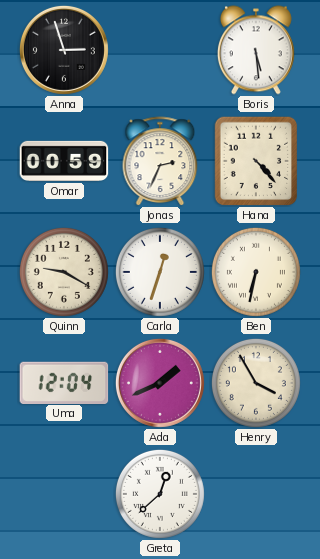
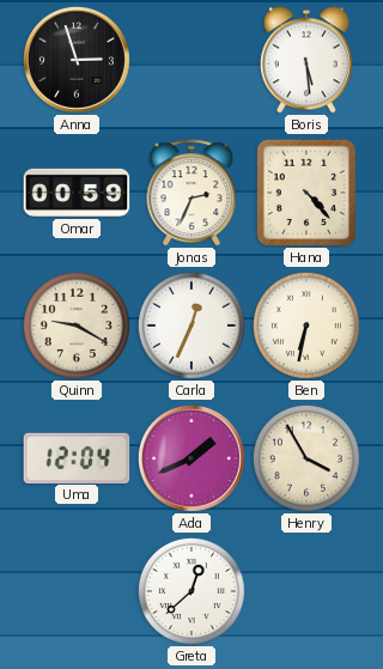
Carla: 12:33 -> 12:34 (191, 326)
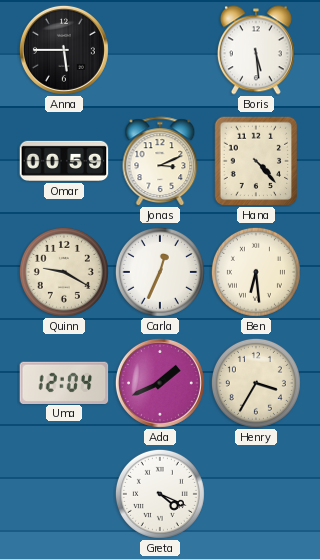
Anna: 2:57 -> 5:45 (64, 50)
Jonas: 2:34 -> 3:11 (160, 161)
Ben: 6:32 -> 6:29 (256, 272)
Henry: 3:55 -> 3:35 (256, 383)
Greta: 12:38 -> 4:19 (160, 494)
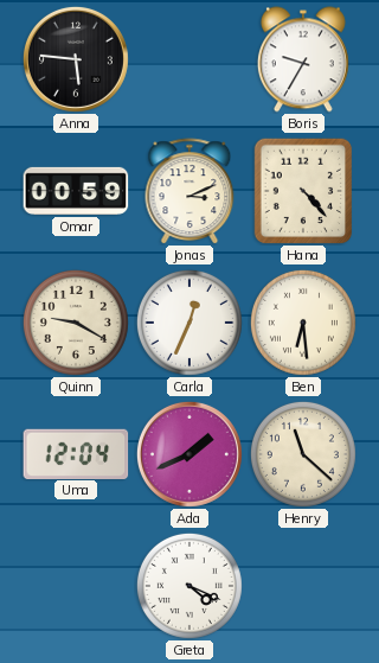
Anna: 5:45 -> 5:46 (76, 59)
Boris: 5:29 -> 9:35 (303, 59)
Henry: 3:35 -> 11:22 (303, 454)
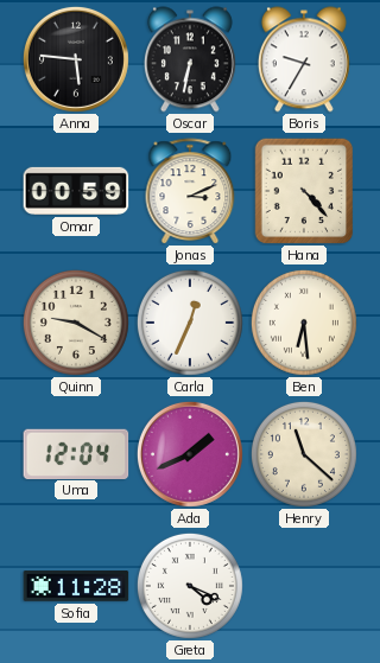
Oscar: none -> 6:32 (190, 59)
Sofia: none -> 11:28 (76, 586)
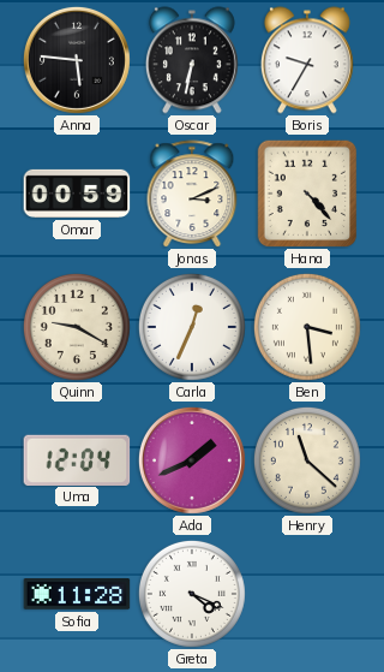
Ben: 6:29 -> 3:29 (307, 327)
